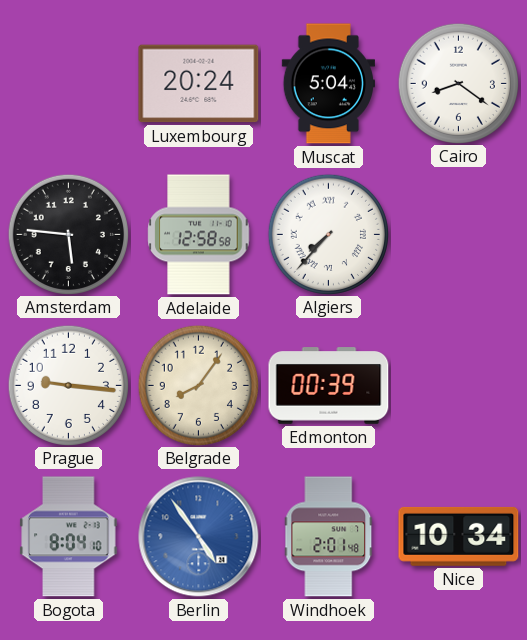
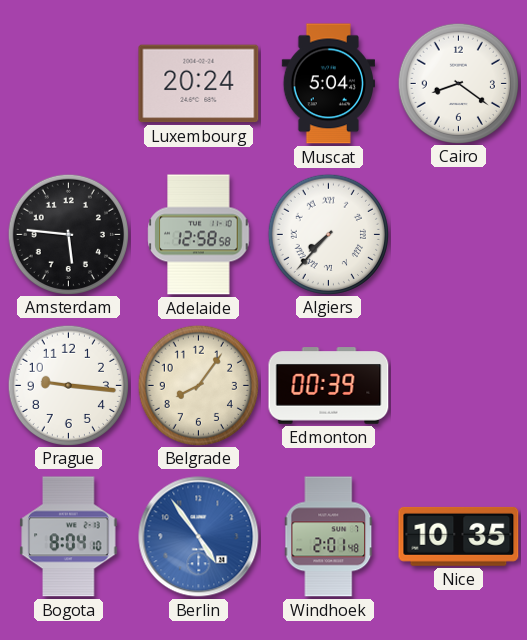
Nice: 10:34 -> 10:35 (459, 536)
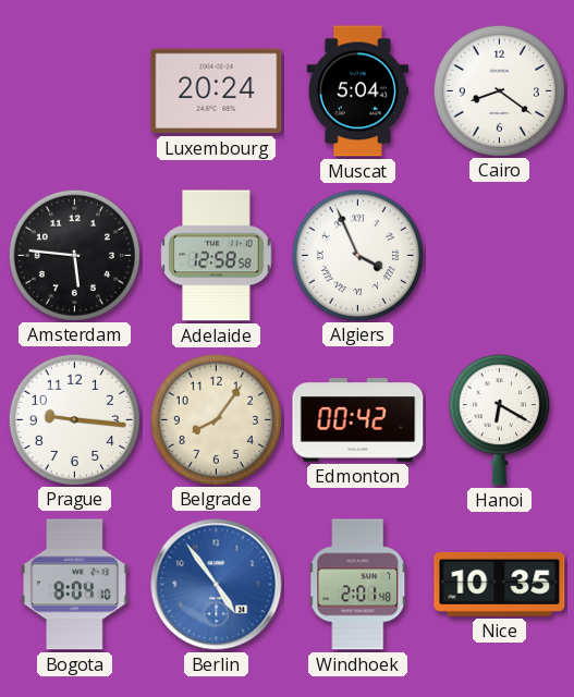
Algiers: 7:37 -> 3:56 (357, 255)
Edmonton: 00:39 -> 00:42 (358, 420)
Hanoi: none -> 6:20 (499, 420)
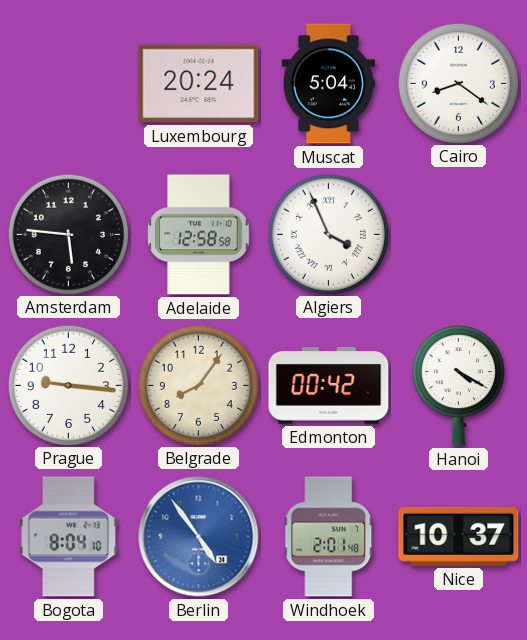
Hanoi: 6:20 -> 4:20 (458, 386)
Nice: 10:35 -> 10:37 (459, 536)
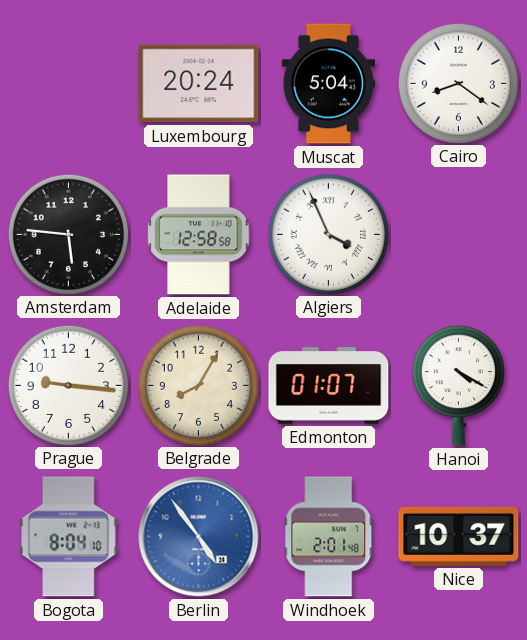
Belgrade: 8:06 -> 8:05 (198, 385)
Edmonton: 00:42 -> 01:07 (329, 386)
